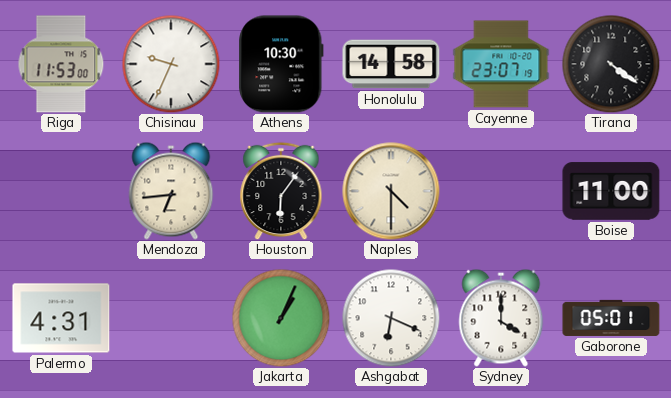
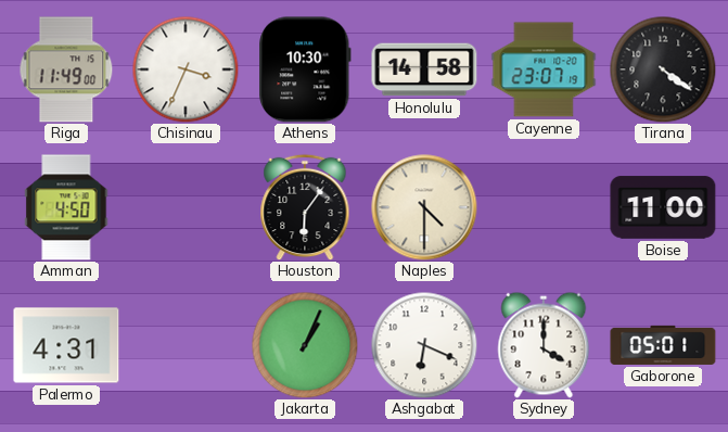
Riga: 11:53 -> 11:49 (66, 69)
Chisinau: 9:34 -> 3:34 (186, 69)
Amman: none -> 4:50 (66, 207)
Mendoza: 6:44 -> none (171, 191)
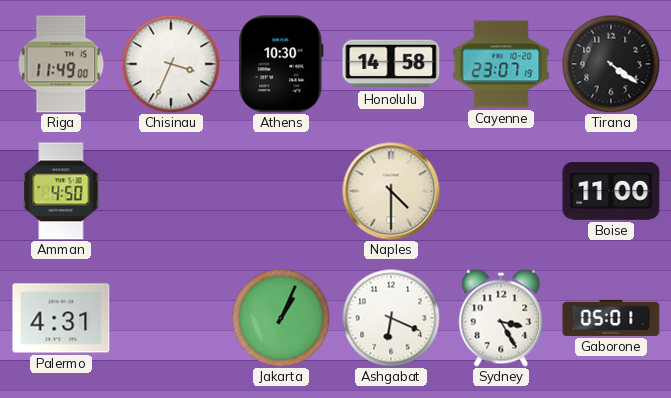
Houston: 6:06 -> none (305, 207)
Sydney: 4:00 -> 3:25 (501, 318)
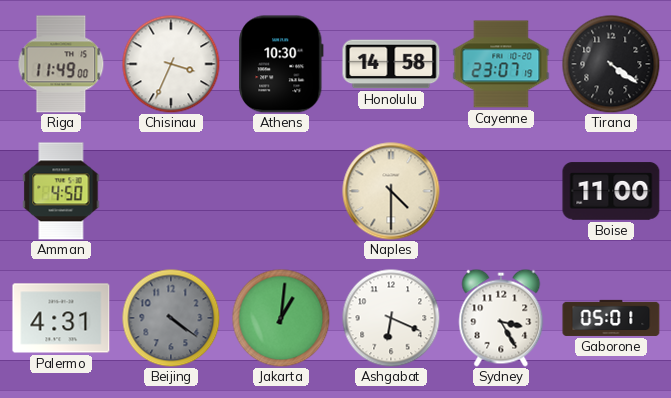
Beijing: none -> 4:21 (171, 318)
Jakarta: 1:04 -> 1:01 (281, 318)
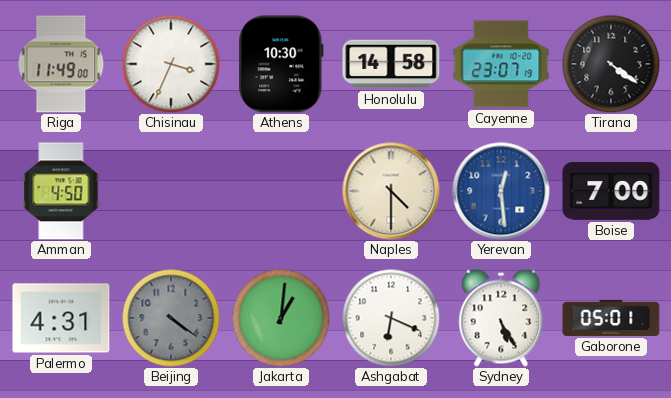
Yerevan: none -> 12:29 (501, 191)
Boise: 11:00 -> 7:00 (611, 191)
Sydney: 3:25 -> 5:25 (501, 318)
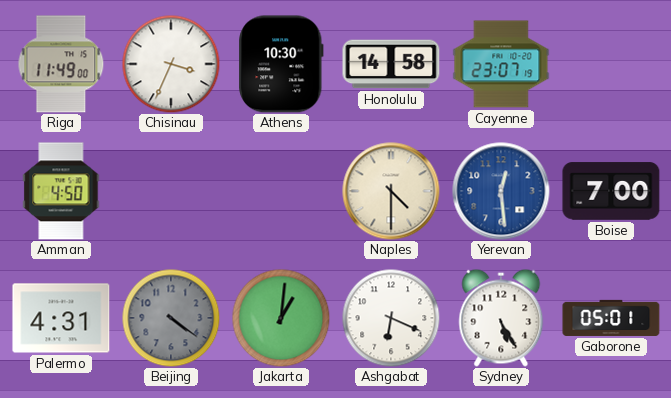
Tirana: 4:21 -> none (611, 64)
